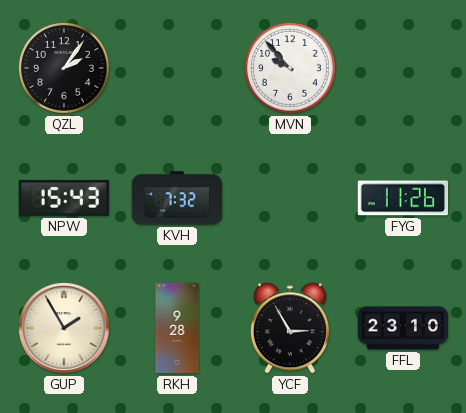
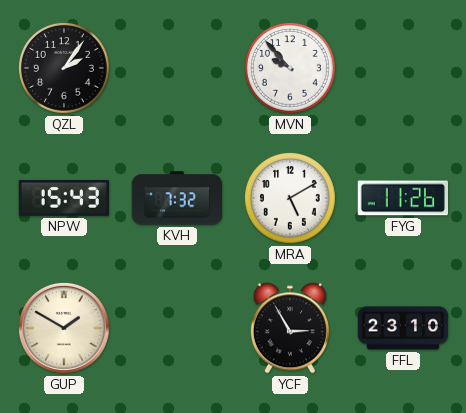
MRA: none -> 5:10 (290, 198)
GUP: 1:55 -> 1:50 (64, 328)
RKH: 9:28 -> none (177, 328)
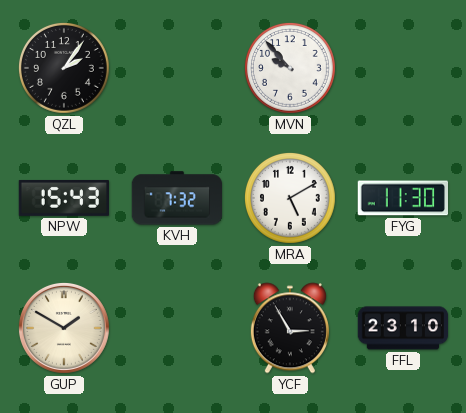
FYG: 11:26 -> 11:30 (402, 198)
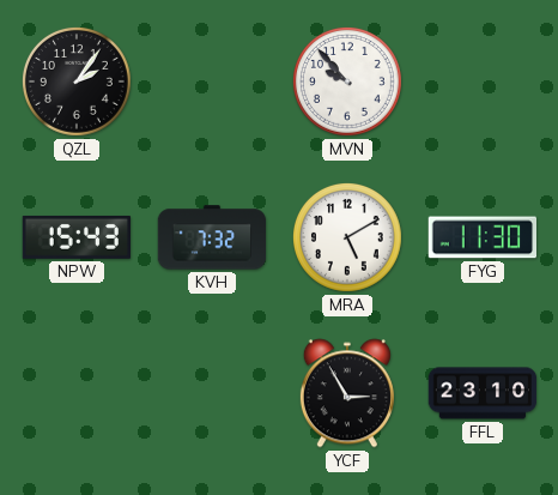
GUP: 1:50 -> none (64, 328)
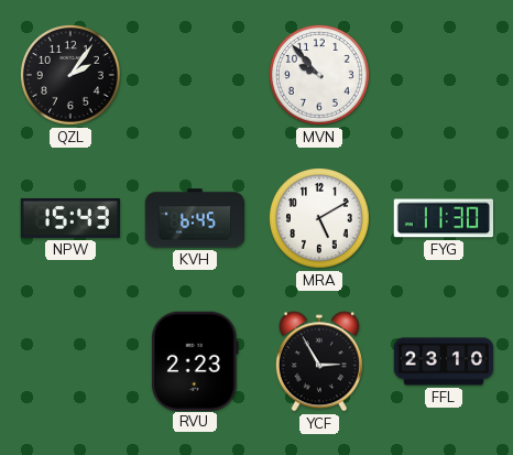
KVH: 7:32 -> 6:45 (195, 218)
RVU: none -> 2:23 (196, 360)
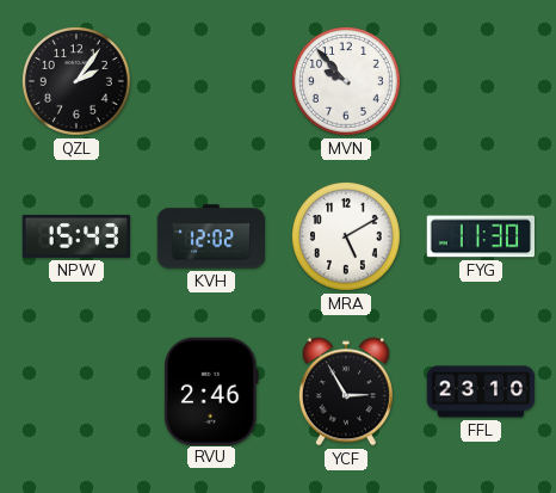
KVH: 6:45 -> 12:02 (211, 236)
RVU: 2:23 -> 2:46 (212, 390)
